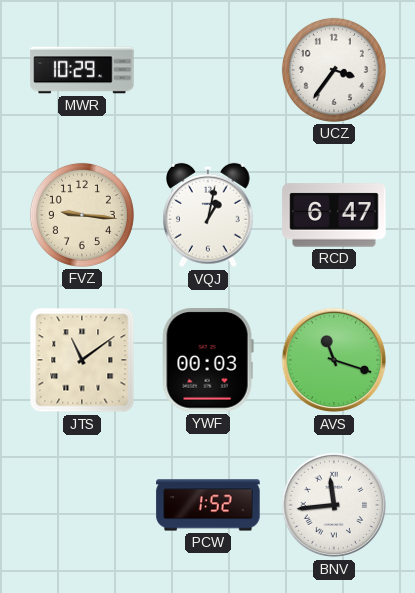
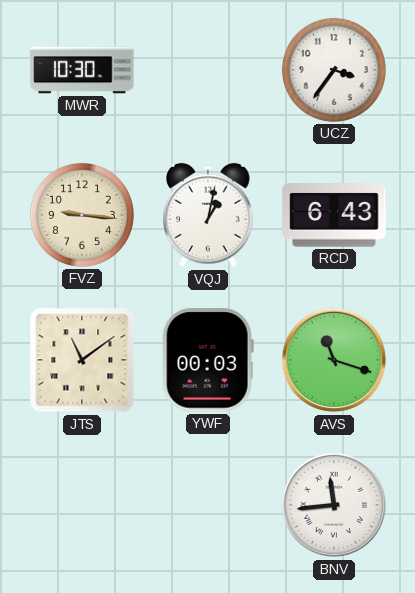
MWR: 10:29 -> 10:30 (82, 70)
RCD: 6:47 -> 6:43 (334, 215)
PCW: 1:52 -> none (208, 505)
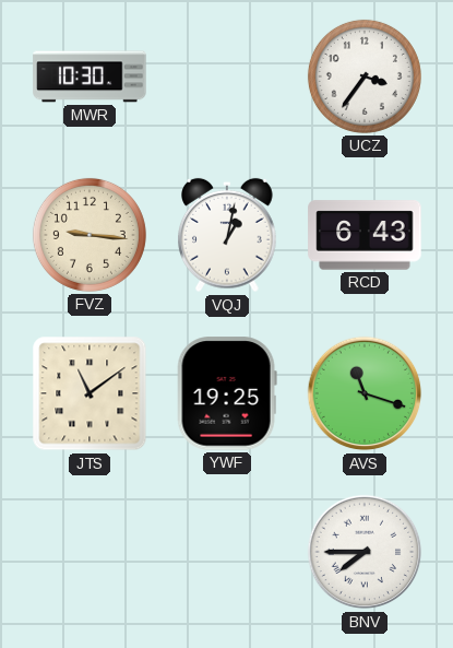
YWF: 00:03 -> 19:25 (227, 393)
BNV: 11:44 -> 7:45 (365, 552)
